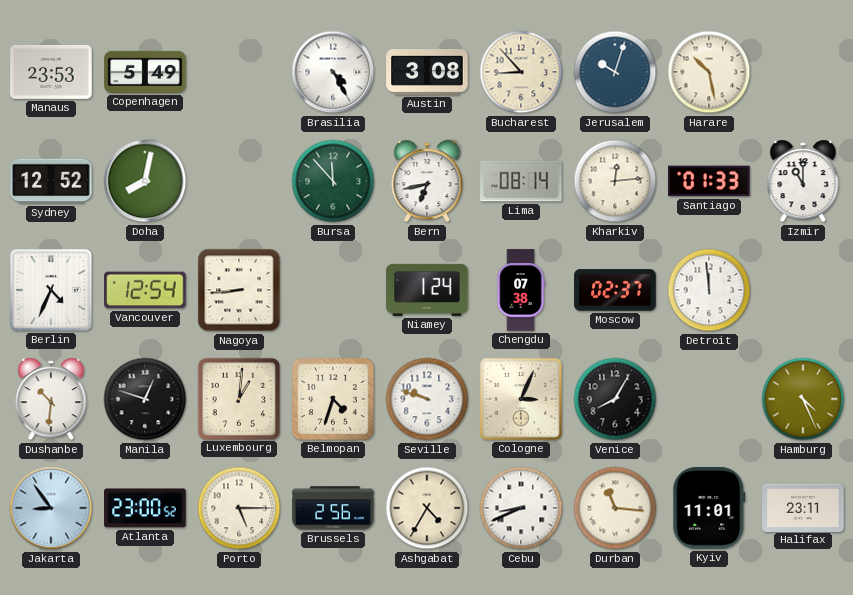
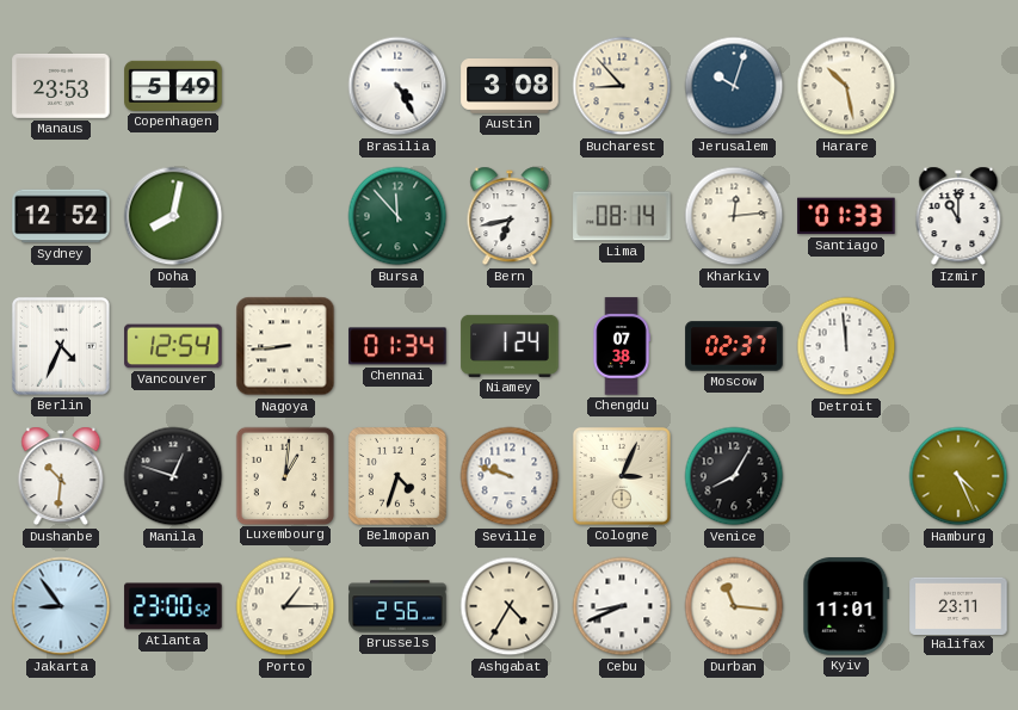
Chennai: none -> 01:34 (397, 346)
Porto: 5:15 -> 1:15 (285, 606)
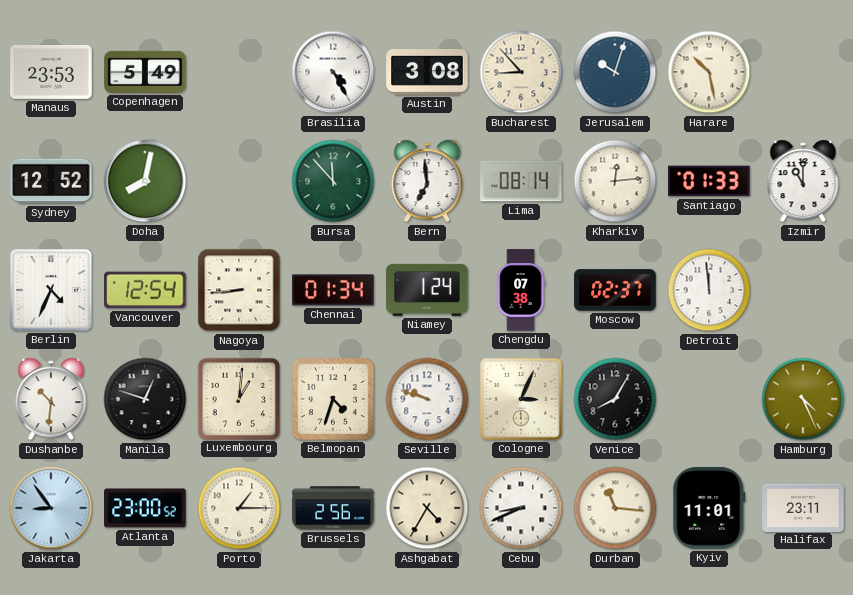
Bern: 6:43 -> 6:59 (427, 181)
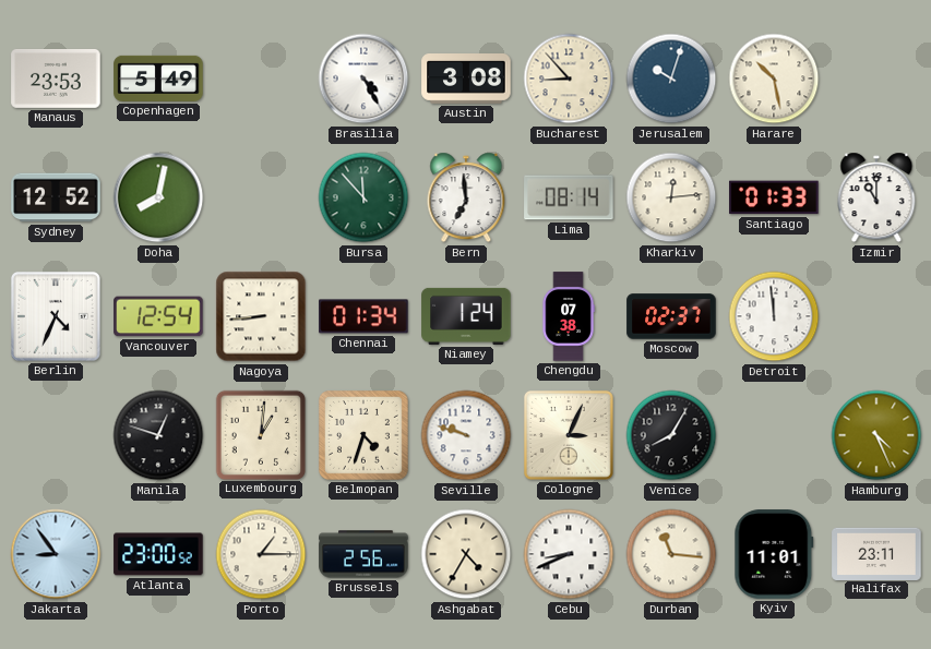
Dushanbe: 10:31 -> none (51, 399)
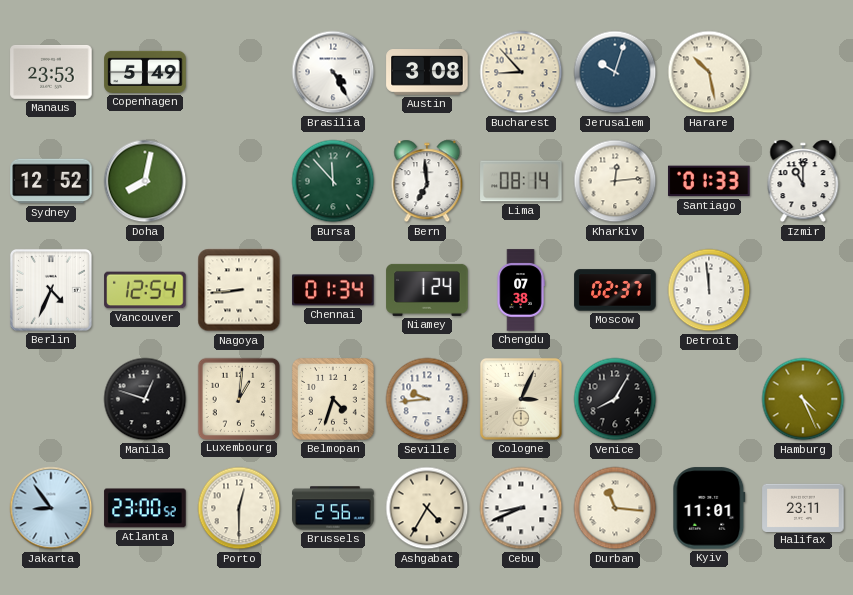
Seville: 9:48 -> 9:44 (427, 399)
Porto: 1:15 -> 12:30 (239, 508)
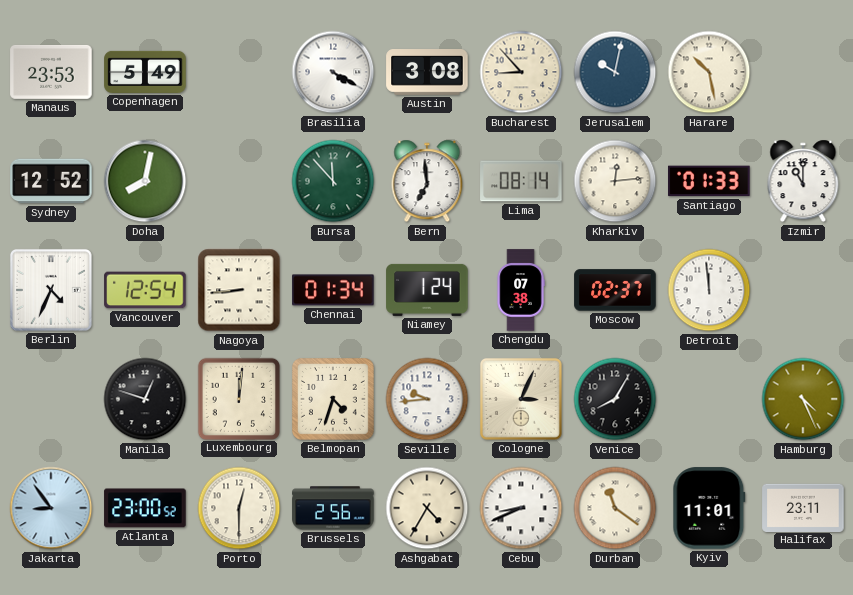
Brasilia: 4:25 -> 4:20 (333, 72)
Jerusalem: 10:03 -> 10:02 (615, 72)
Luxembourg: 1:01 -> 12:01 (238, 398)
Durban: 11:16 -> 11:21 (615, 508)
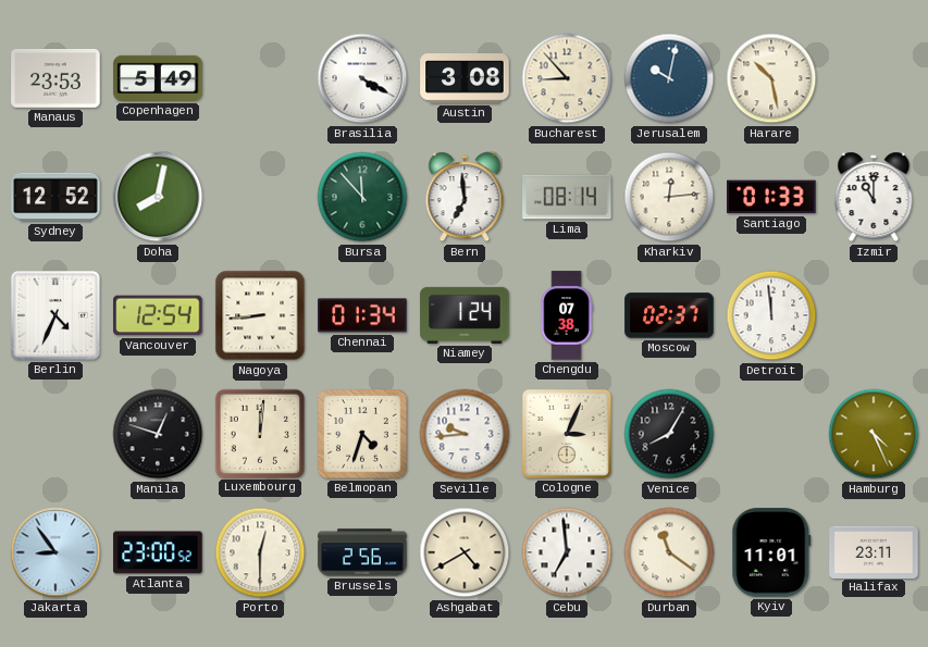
Ashgabat: 4:35 -> 4:40 (465, 552)
Cebu: 8:41 -> 6:59 (567, 552)
